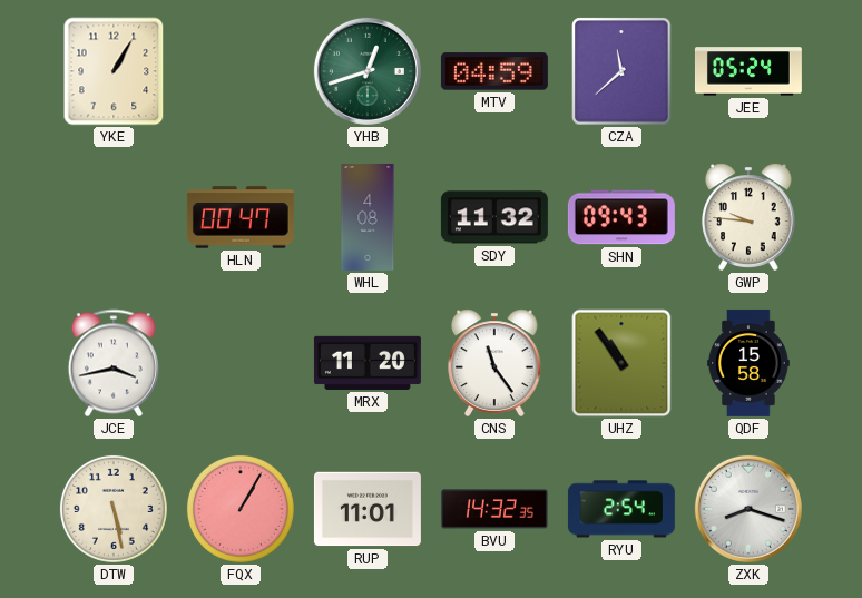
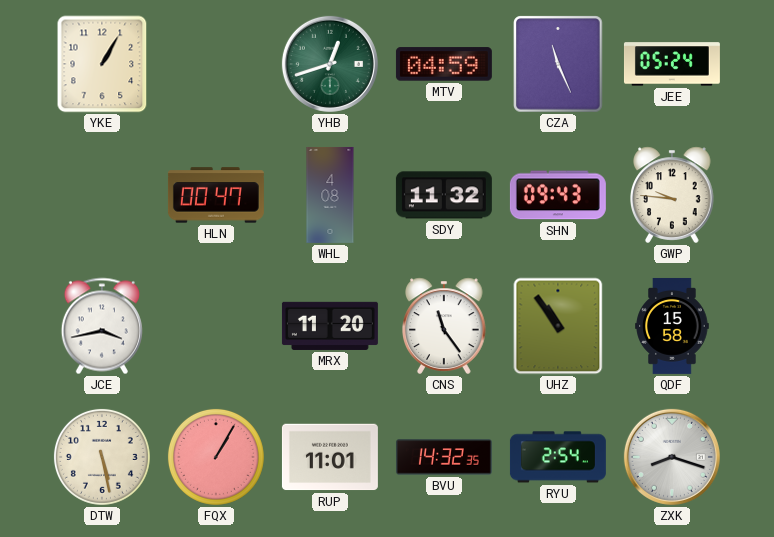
CZA: 11:38 -> 11:26 (558, 64)
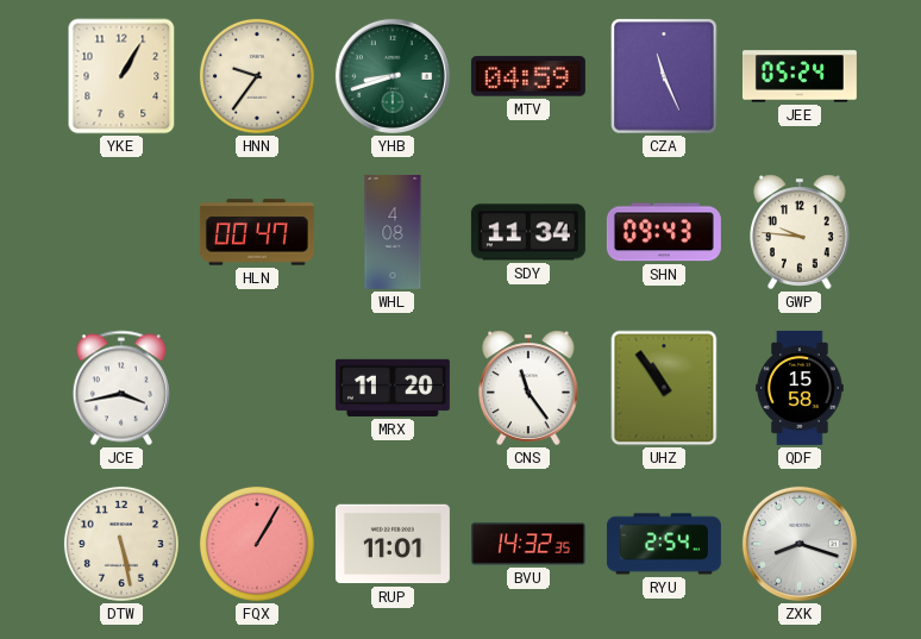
HNN: none -> 9:36 (257, 76)
YHB: 12:42 -> 8:42 (393, 76)
SDY: 11:32 -> 11:34 (528, 232)
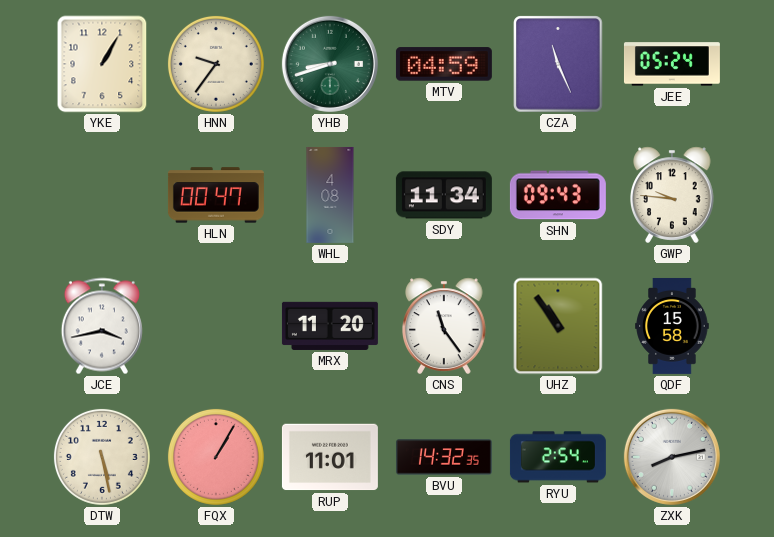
ZXK: 8:18 -> 8:13 (672, 457)
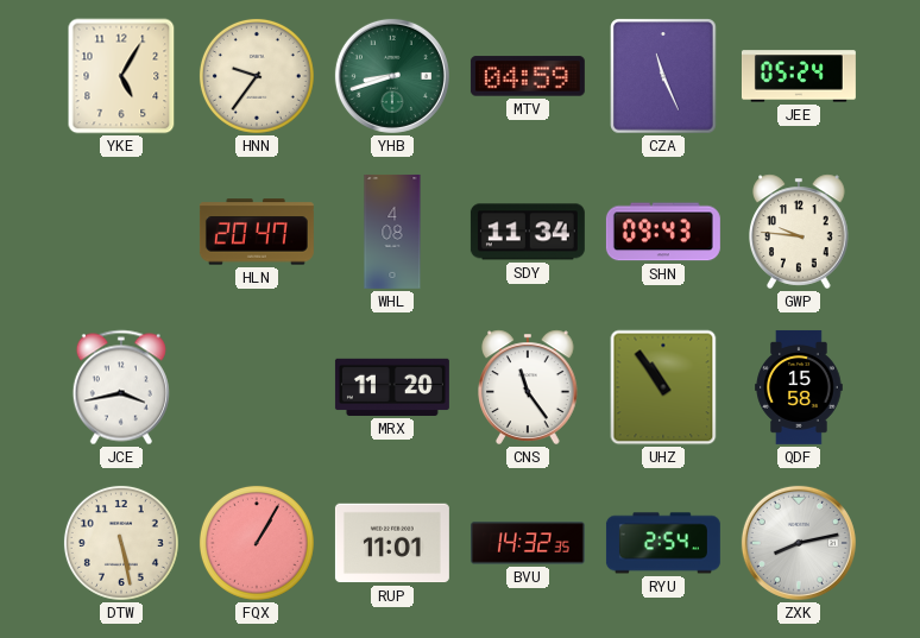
YKE: 1:05 -> 5:05 (121, 76)
HLN: 00:47 -> 20:47 (257, 232)
